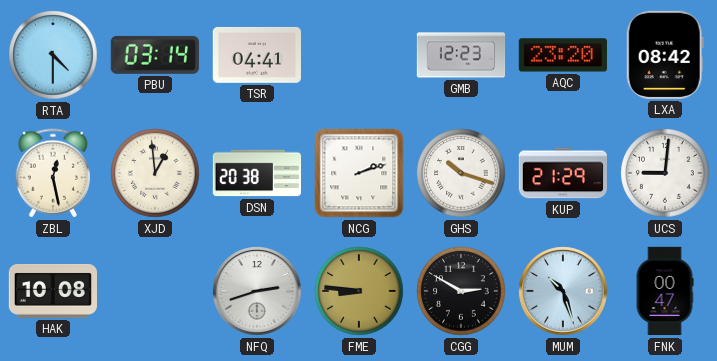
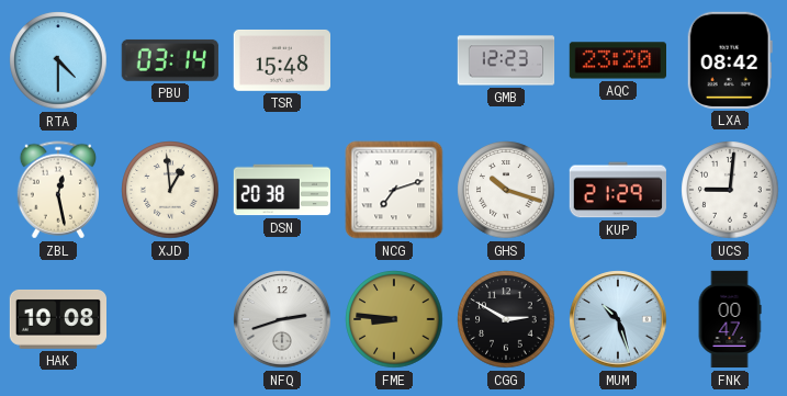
TSR: 04:41 -> 15:48 (281, 60)
NCG: 2:12 -> 7:12 (394, 190)
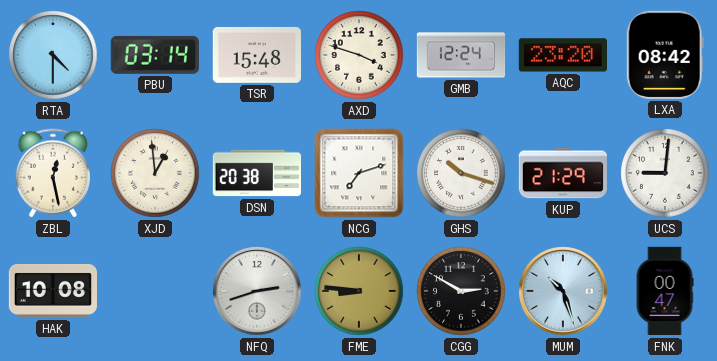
AXD: none -> 3:48 (359, 55)
GMB: 12:23 -> 12:24 (461, 55)
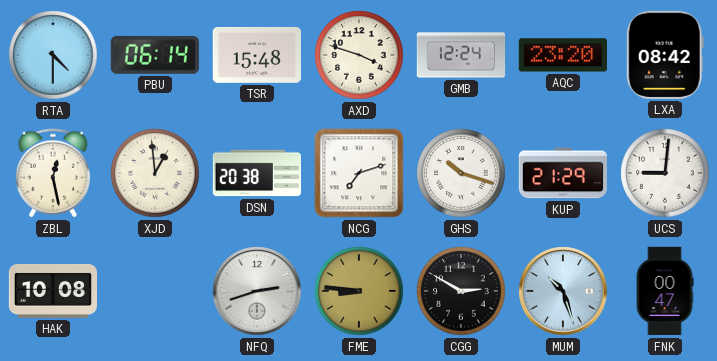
PBU: 03:14 -> 06:14 (155, 55)
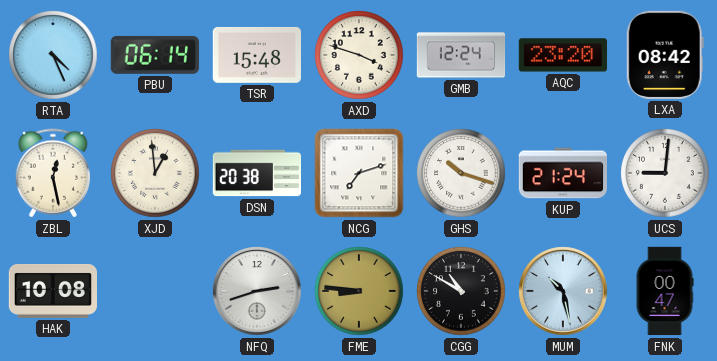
RTA: 4:30 -> 4:26 (53, 55)
KUP: 21:29 -> 21:24 (562, 173)
CGG: 2:50 -> 10:50 (461, 291)
MUM: 10:27 -> 10:28 (563, 291)
